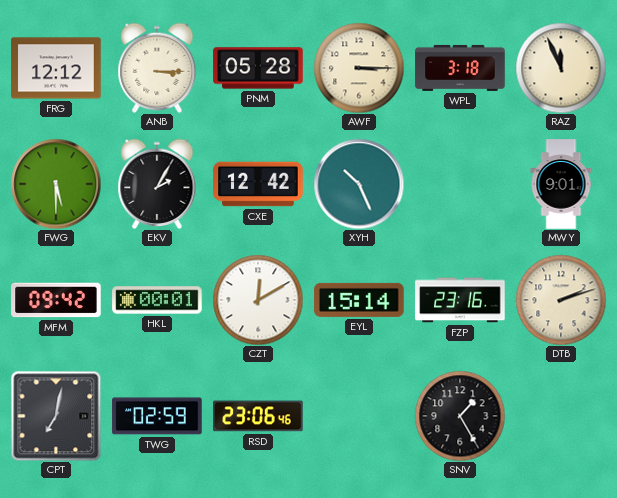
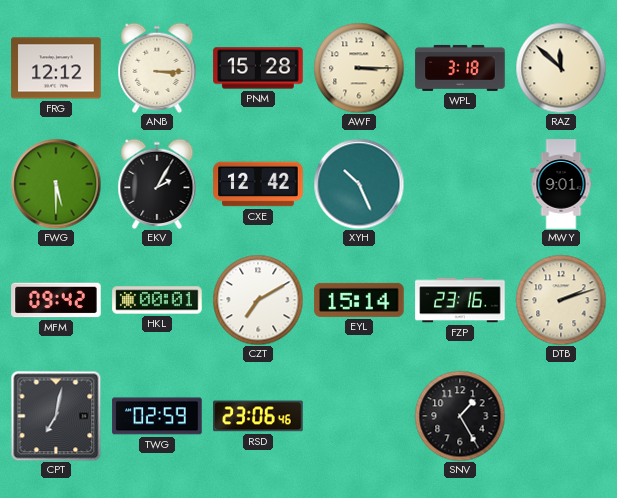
PNM: 05:28 -> 15:28 (258, 68)
RAZ: 11:56 -> 11:52 (561, 68)
CZT: 12:10 -> 7:10 (258, 300)
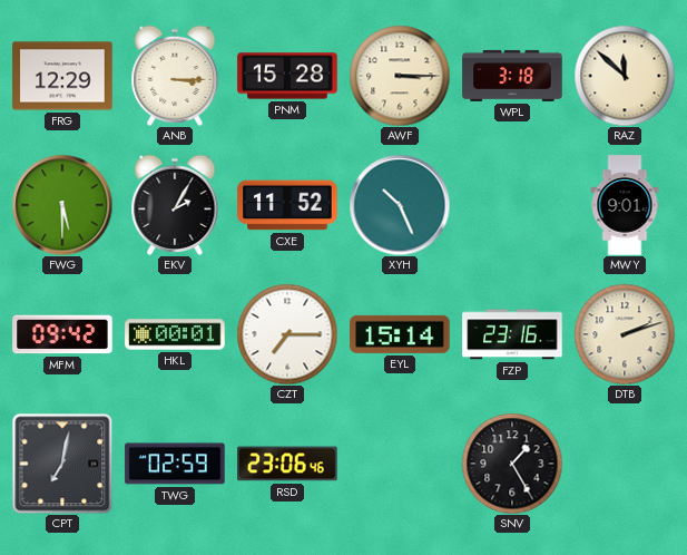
FRG: 12:12 -> 12:29 (62, 76)
CXE: 12:42 -> 11:52 (287, 205)
CZT: 7:10 -> 7:15 (287, 334)
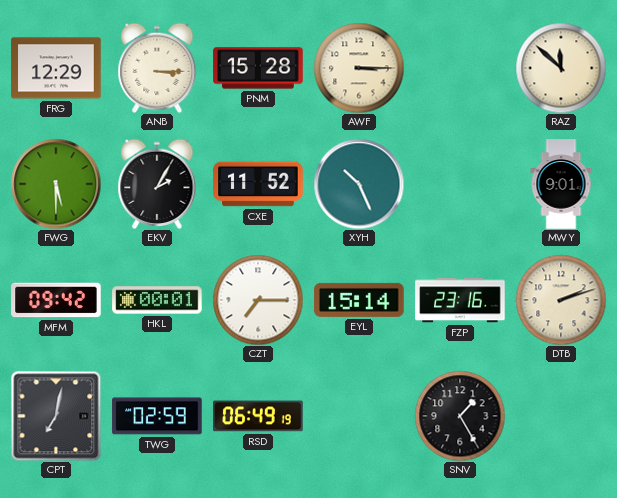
WPL: 3:18 -> none (512, 76)
RSD: 23:06 -> 06:49 (258, 416)
